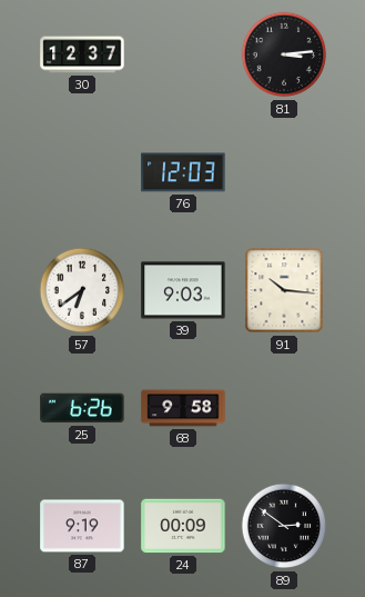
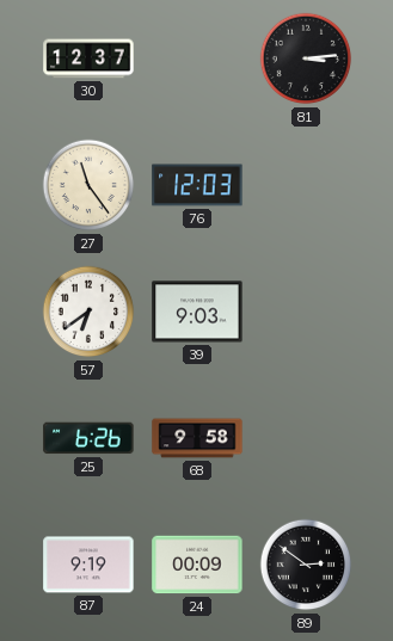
27: none -> 11:24 (88, 185)
91: 10:16 -> none (284, 290)
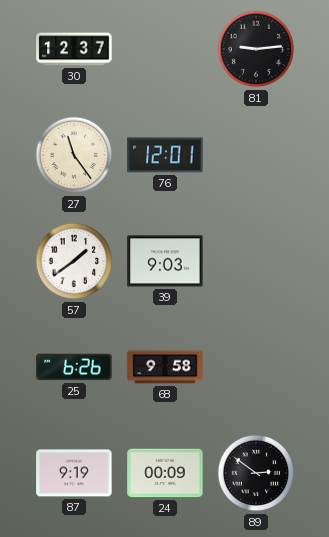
81: 3:14 -> 9:14 (256, 49)
76: 12:03 -> 12:01 (165, 155)
57: 6:39 -> 1:39 (74, 261)
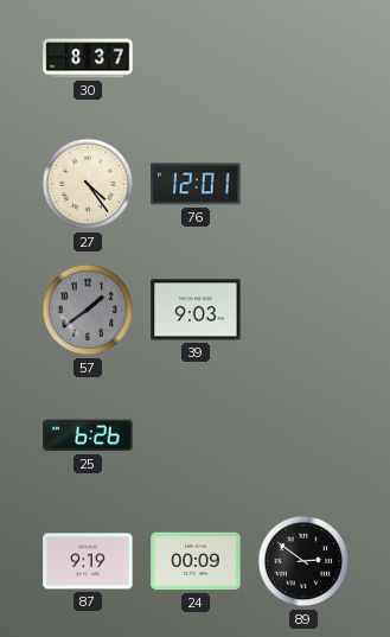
30: 12:37 -> 8:37 (88, 58)
81: 9:14 -> none (256, 49)
27: 11:24 -> 4:24 (88, 184)
57 dial: white -> grey (88, 310)
68: 9:58 -> none (165, 367)
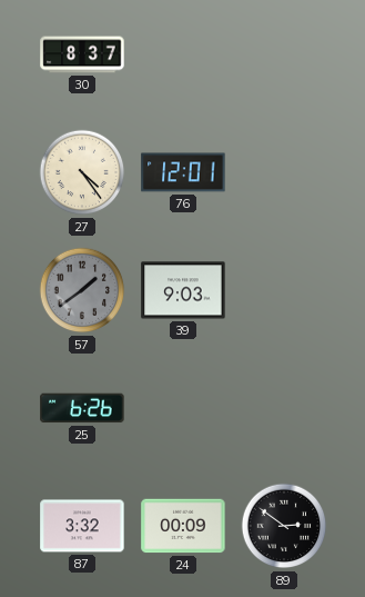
87: 9:19 -> 3:32 (82, 526)
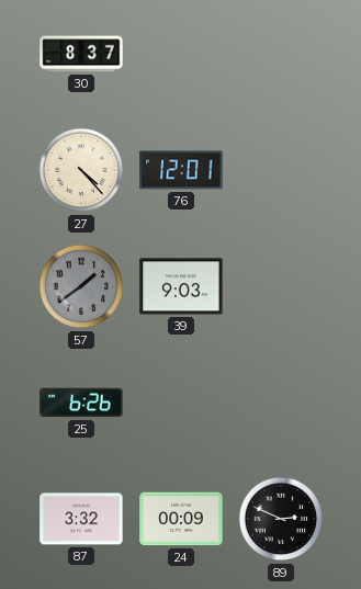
27: 4:24 -> 4:23 (81, 170)
89: 2:51 -> 2:49 (281, 519)
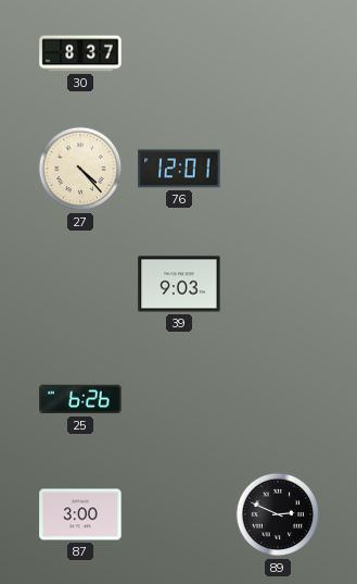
57: 1:39 -> none (81, 286)
87: 3:32 -> 3:00 (80, 514)
24: 00:09 -> none (181, 519)
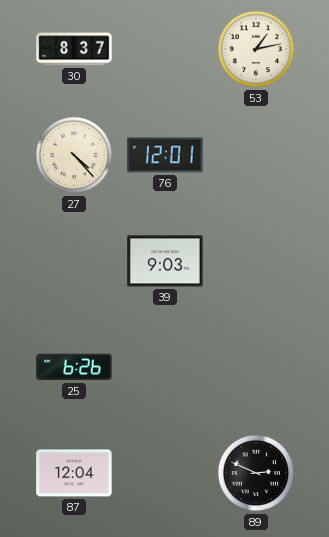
53: none -> 1:13 (256, 49)
87: 3:00 -> 12:04 (74, 473)
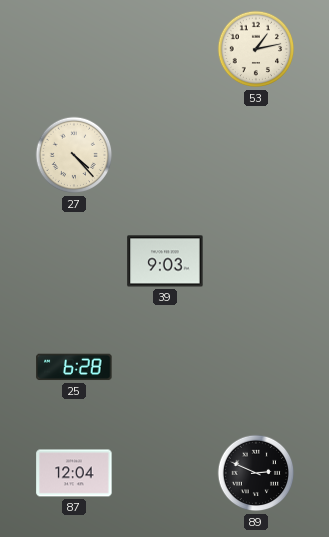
30: 8:37 -> none (74, 49)
76: 12:01 -> none (165, 155)
25: 6:26 -> 6:28 (74, 367)
